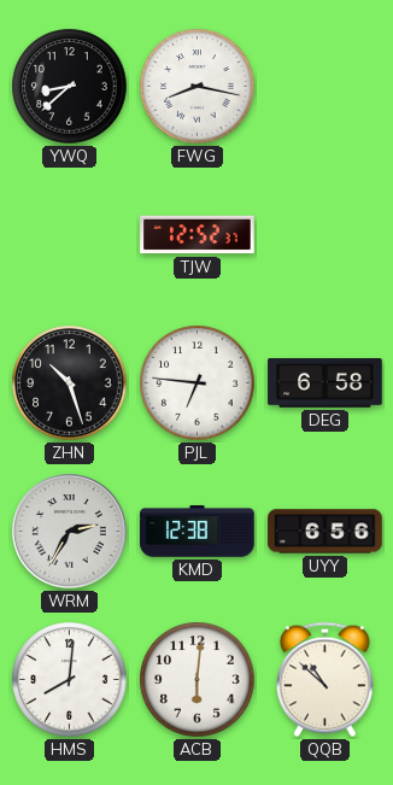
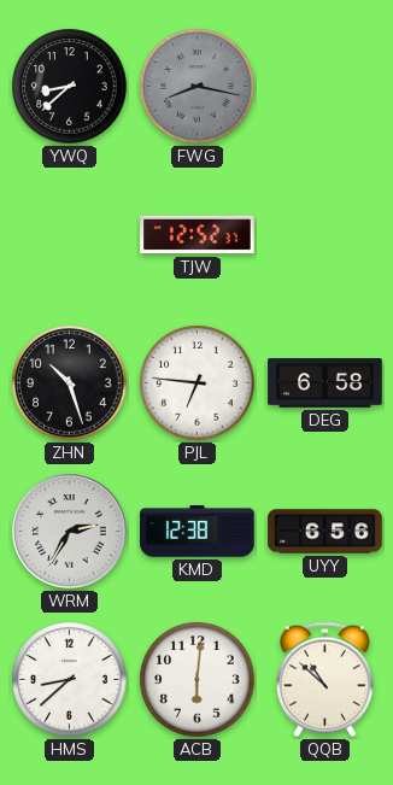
FWG dial: white -> grey (198, 87)
HMS: 8:01 -> 8:38 (70, 680)
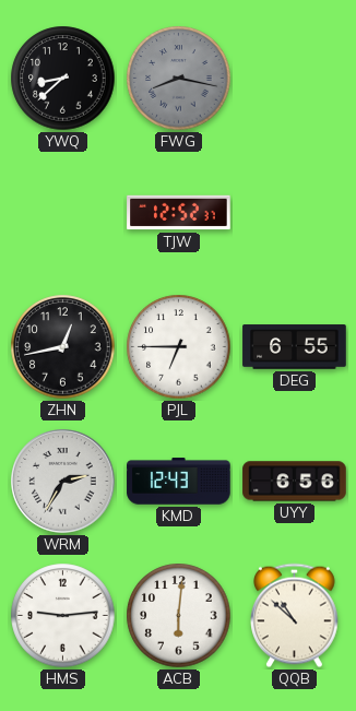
ZHN: 10:27 -> 12:43 (63, 347)
PJL: 6:46 -> 6:45 (179, 347)
DEG: 6:58 -> 6:55 (295, 347)
KMD: 12:38 -> 12:43 (179, 482)
HMS: 8:38 -> 9:14 (63, 616)
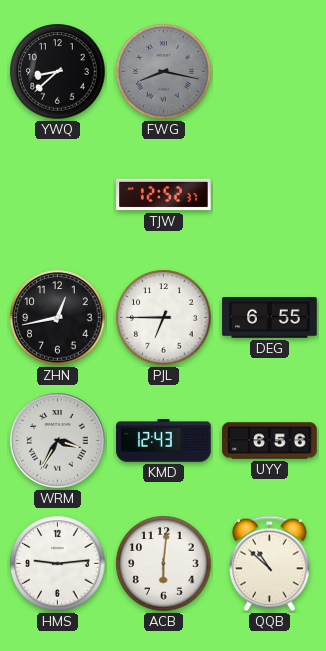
WRM: 2:35 -> 3:35 (58, 441)
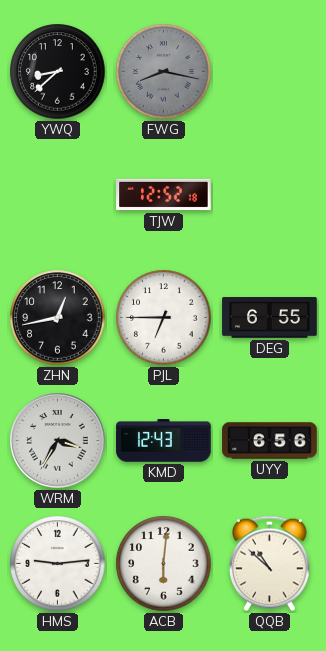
TJW: 12:52:37 -> 12:52:18 (164, 195)
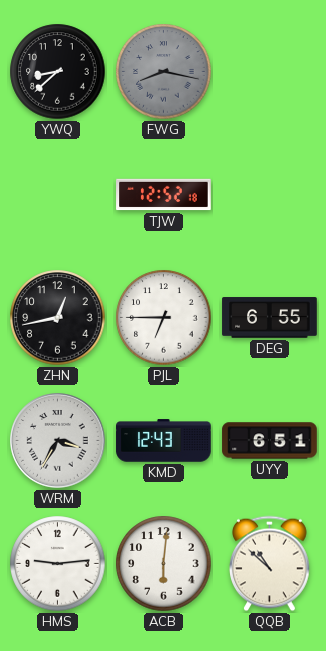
UYY: 6:56 -> 6:51 (270, 441)
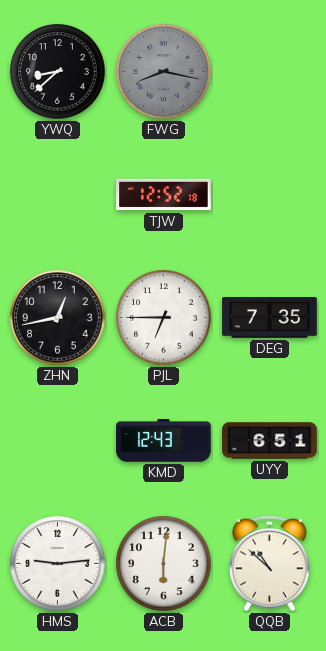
DEG: 6:55 -> 7:35 (270, 318)
WRM: 3:35 -> none (58, 441)
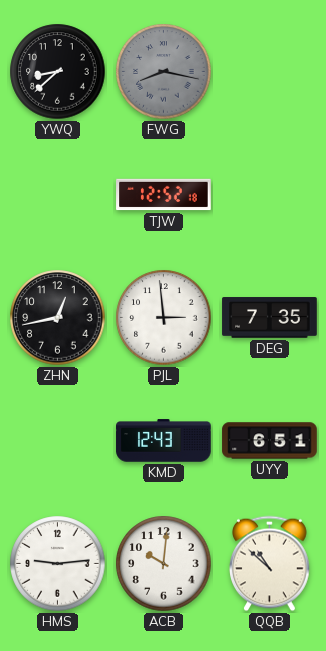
PJL: 6:45 -> 2:59 (164, 318)
ACB: 6:01 -> 10:01 (164, 564)
